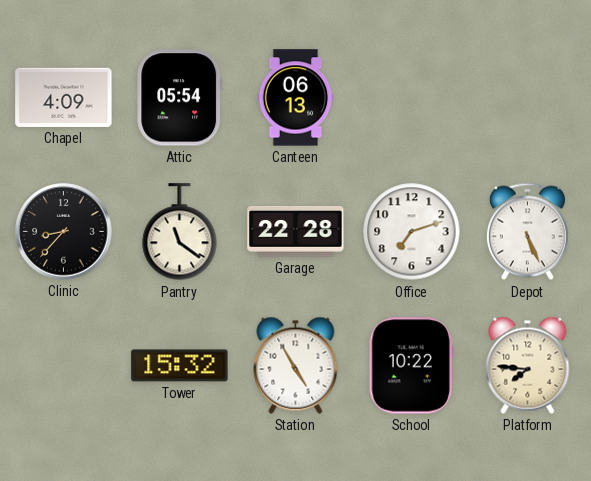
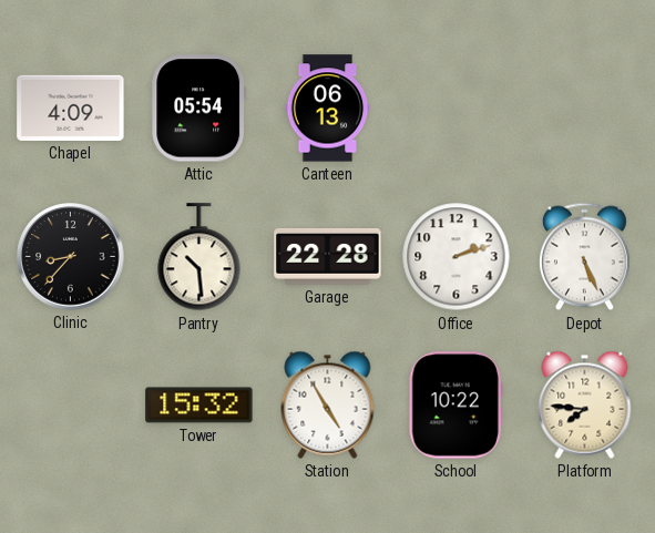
Pantry: 11:21 -> 10:29 (199, 257)
Office: 7:12 -> 2:12 (457, 257)
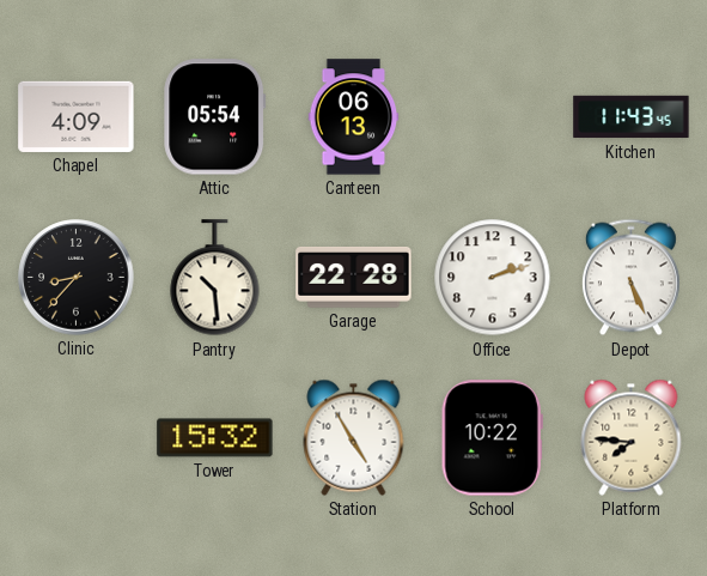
Kitchen: none -> 11:43 (632, 117)
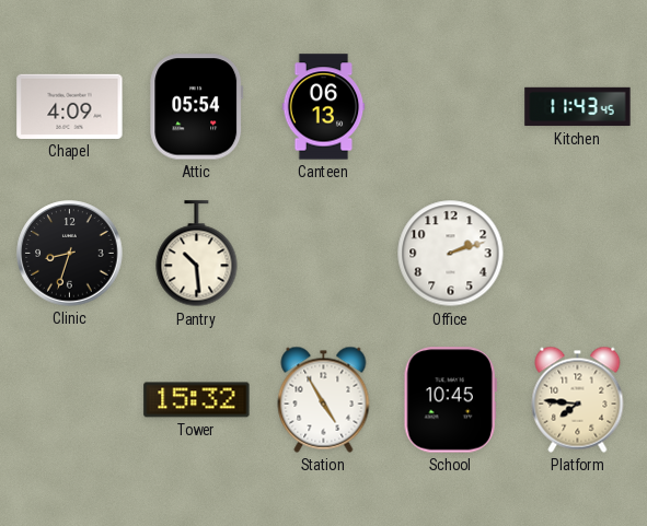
Clinic: 8:37 -> 8:33 (70, 254)
Garage: 22:28 -> none (354, 277)
Depot: 5:26 -> none (630, 278)
School: 10:22 -> 10:45 (450, 400)
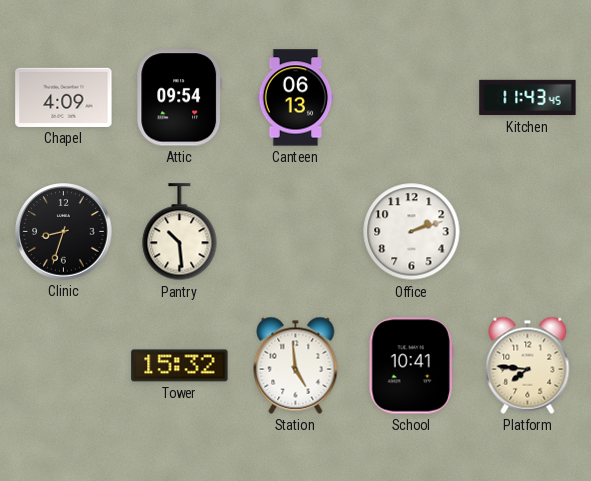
Attic: 05:54 -> 09:54 (180, 98)
Station: 4:55 -> 4:59 (296, 365)
School: 10:45 -> 10:41 (411, 366)
